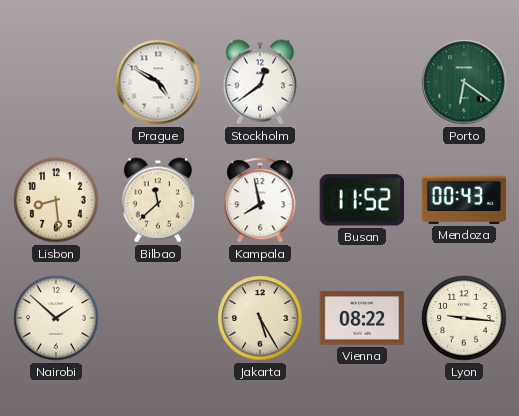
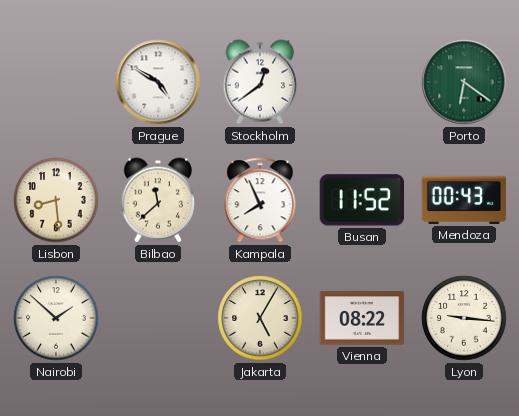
Kampala: 7:58 -> 7:56 (260, 200)
Jakarta: 5:25 -> 5:05 (260, 318)
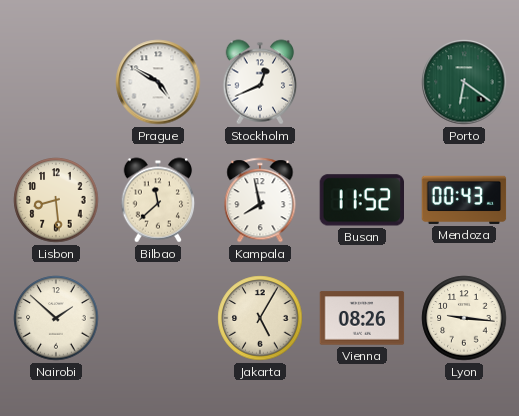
Stockholm: 12:39 -> 12:41 (260, 82)
Kampala: 7:56 -> 7:58 (260, 200)
Vienna: 08:22 -> 08:26 (362, 318)
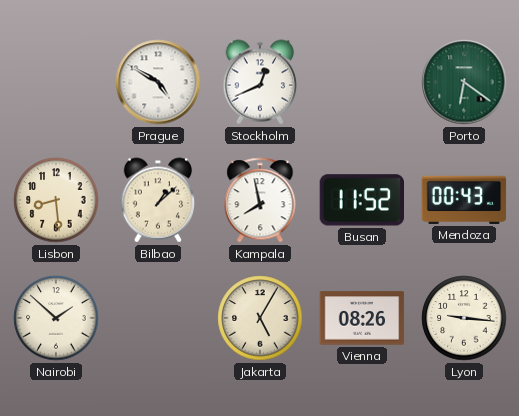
Bilbao: 11:38 -> 1:08 (158, 200)
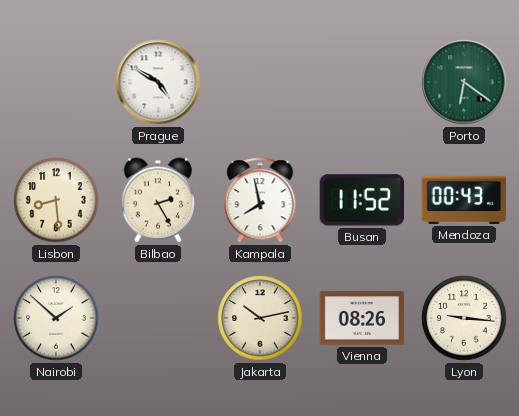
Stockholm: 12:41 -> none (260, 82)
Bilbao: 1:08 -> 2:25 (158, 200)
Jakarta: 5:05 -> 10:13 (260, 318)
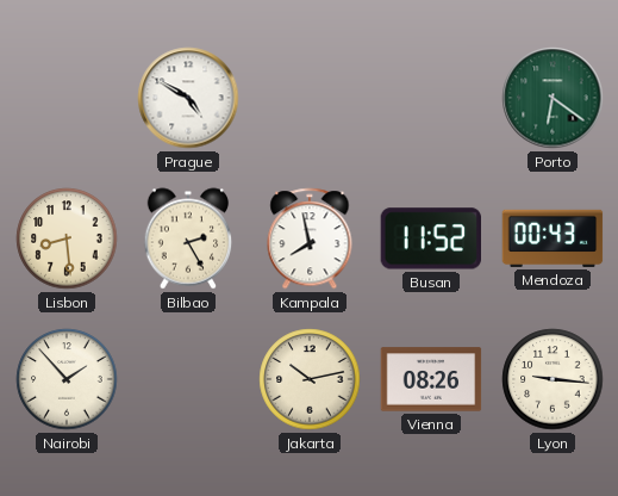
Nairobi: 1:52 -> 1:53 (67, 379)
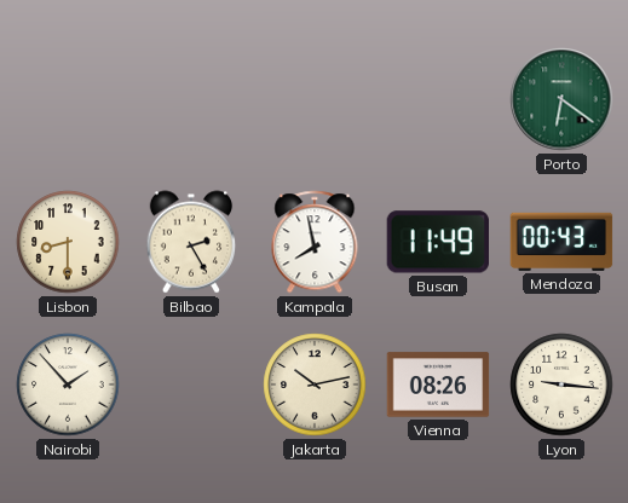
Prague: 4:50 -> none (188, 98)
Lisbon: 8:29 -> 8:30 (68, 242)
Busan: 11:52 -> 11:49 (437, 242)
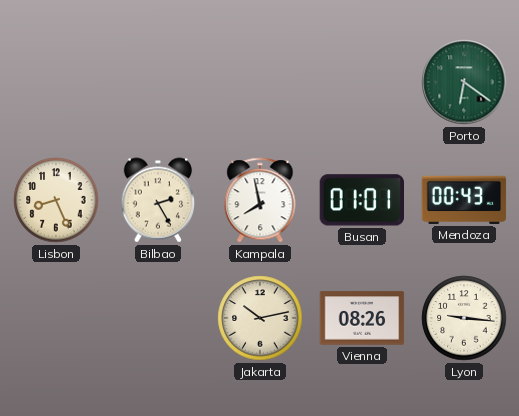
Lisbon: 8:30 -> 8:26 (56, 200)
Busan: 11:49 -> 01:01 (361, 200)
Nairobi: 1:53 -> none (68, 385)
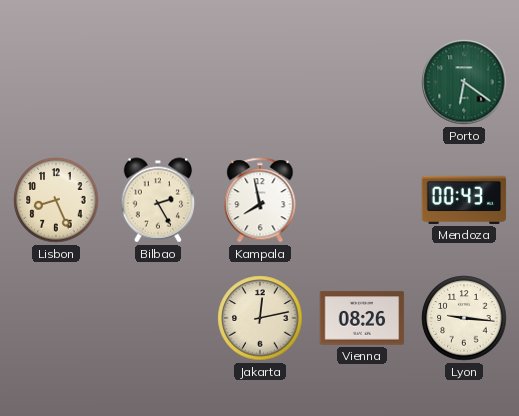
Busan: 01:01 -> none (361, 200)
Jakarta: 10:13 -> 12:13 (260, 318)
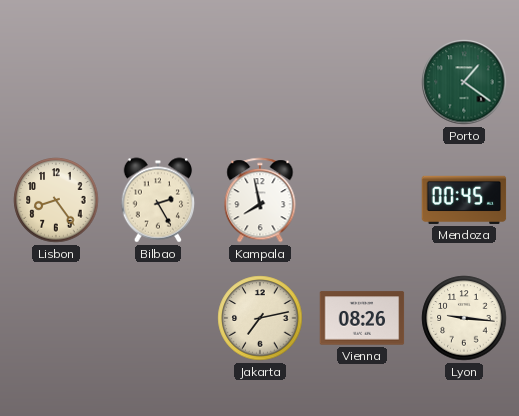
Porto: 6:21 -> 1:21 (464, 82)
Lisbon: 8:26 -> 8:24 (56, 200)
Mendoza: 00:43 -> 00:45 (464, 200)
Jakarta: 12:13 -> 7:13 (260, 318)
